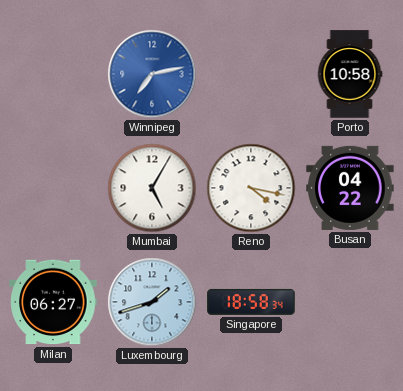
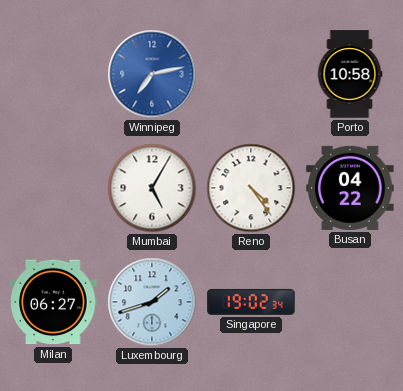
Reno: 4:17 -> 4:24 (251, 188)
Singapore: 18:58 -> 19:02 (251, 302)
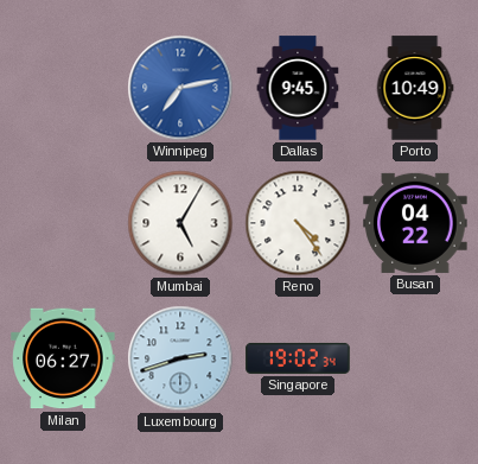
Dallas: none -> 9:45 (298, 88)
Porto: 10:58 -> 10:49 (415, 88)
Luxembourg: 1:42 -> 2:42 (180, 358)
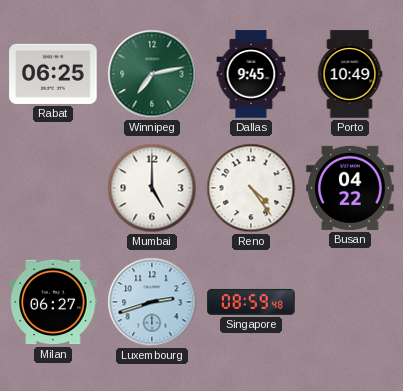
Rabat: none -> 06:25 (53, 74)
Winnipeg dial: blue -> green (152, 74)
Mumbai: 5:05 -> 5:00 (152, 188)
Singapore: 19:02 -> 08:59 (251, 302)
